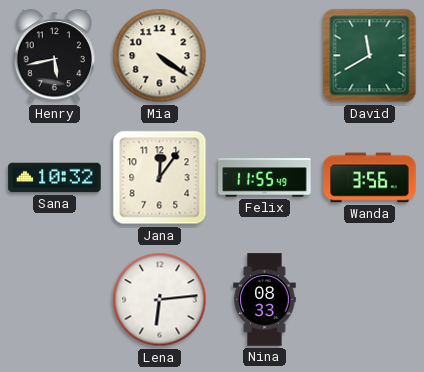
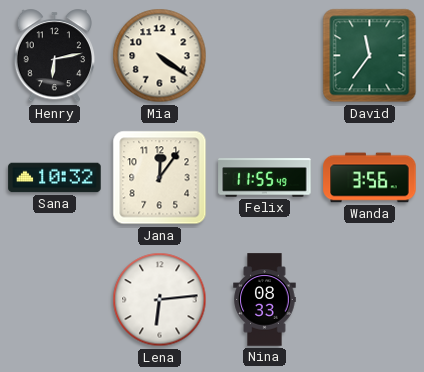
Henry: 5:43 -> 6:13 (54, 56)
David: 11:40 -> 11:36 (370, 56)
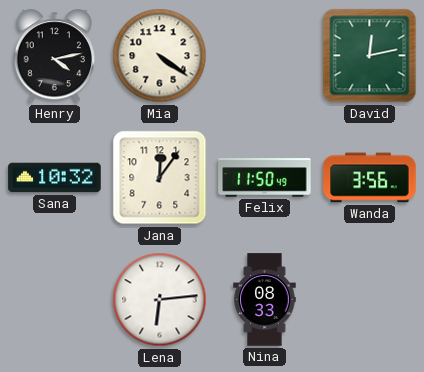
Henry: 6:13 -> 4:13 (54, 56)
David: 11:36 -> 12:13 (370, 56)
Felix: 11:55 -> 11:50 (265, 178)
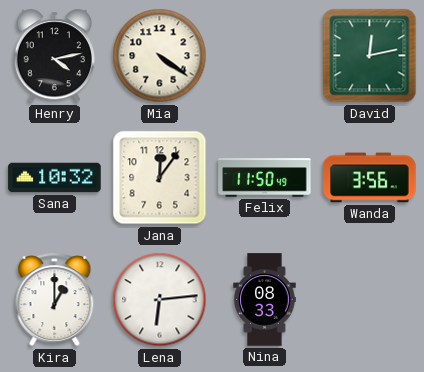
Kira: none -> 1:00 (55, 300)
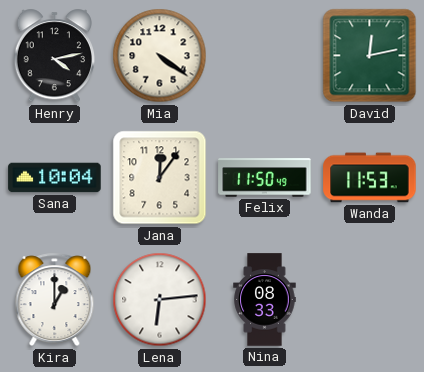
Sana: 10:32 -> 10:04 (55, 178)
Wanda: 3:56 -> 11:53 (370, 178)
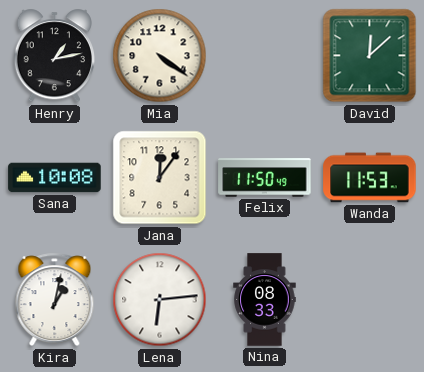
Henry: 4:13 -> 1:13 (54, 56)
David: 12:13 -> 12:08 (370, 56)
Sana: 10:04 -> 10:08 (55, 178)
Kira: 1:00 -> 1:02 (55, 300)
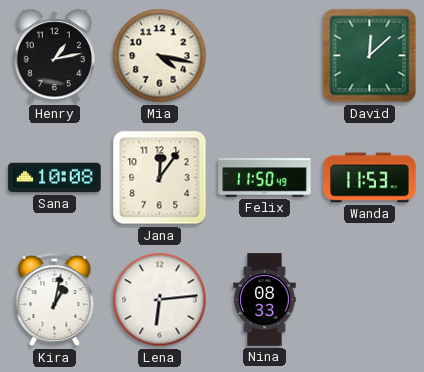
Mia: 4:21 -> 4:17 (160, 56)
